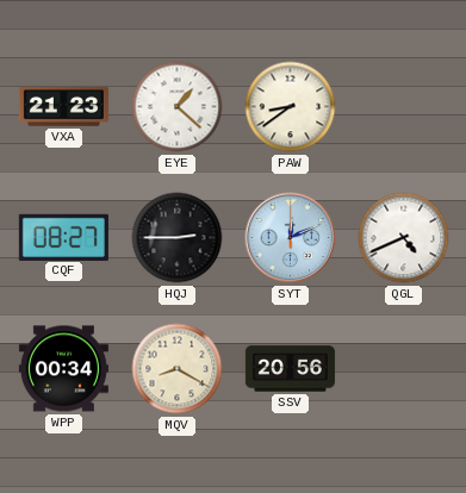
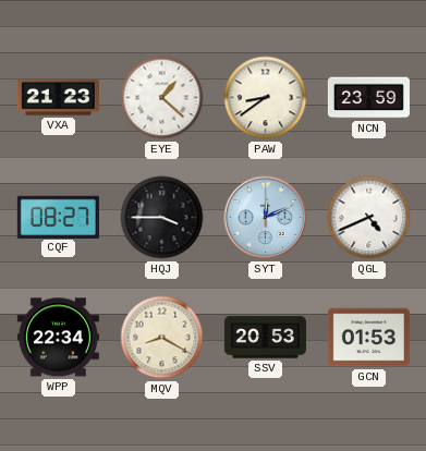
NCN: none -> 23:59 (368, 98)
HQJ: 2:45 -> 3:45 (162, 218)
WPP: 00:34 -> 22:34 (58, 338)
SSV: 20:56 -> 20:53 (265, 338)
GCN: none -> 01:53 (368, 338)
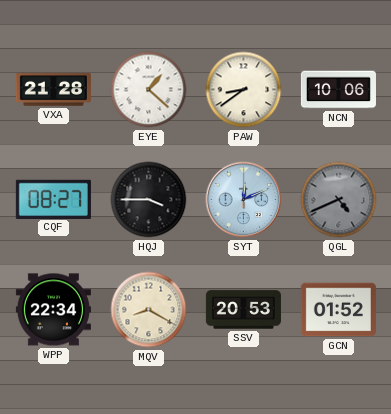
VXA: 21:23 -> 21:28 (53, 90)
NCN: 23:59 -> 10:06 (338, 90)
QGL dial: white -> grey (339, 200)
GCN: 01:53 -> 01:52 (338, 310)
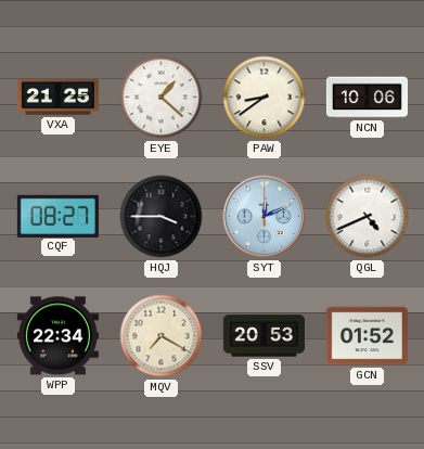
VXA: 21:28 -> 21:25 (57, 98)
QGL dial: grey -> white (368, 217)
MQV: 8:20 -> 7:20 (162, 336)
